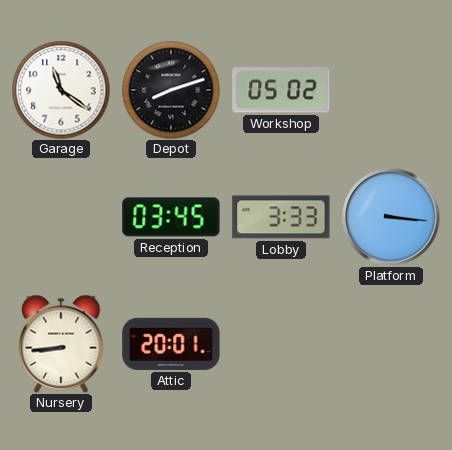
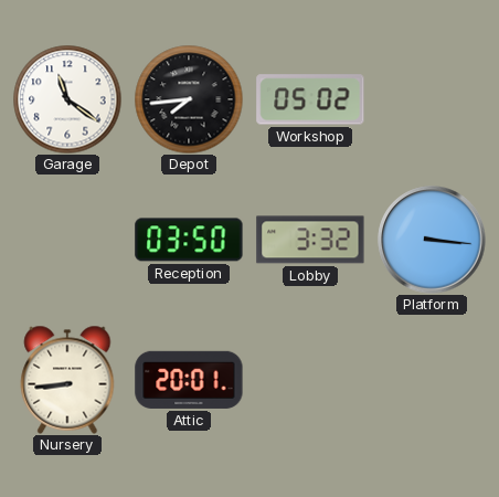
Depot: 8:12 -> 7:44 (189, 99)
Reception: 03:45 -> 03:50 (189, 240)
Lobby: 3:33 -> 3:32 (310, 240)
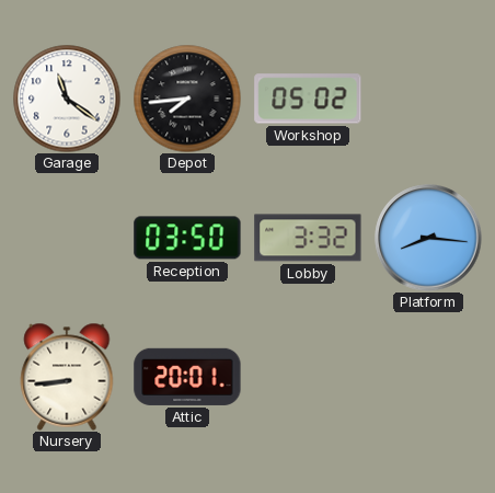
Platform: 3:16 -> 8:16 (428, 238)
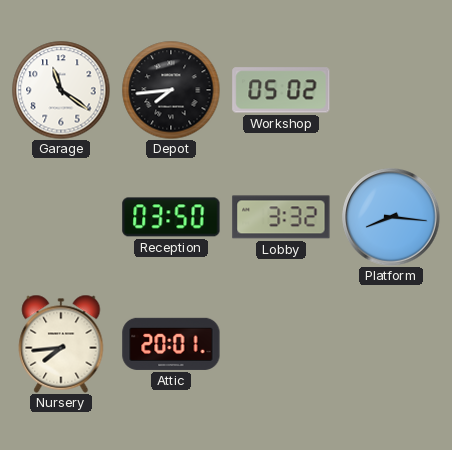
Nursery: 8:44 -> 7:44 (61, 344)
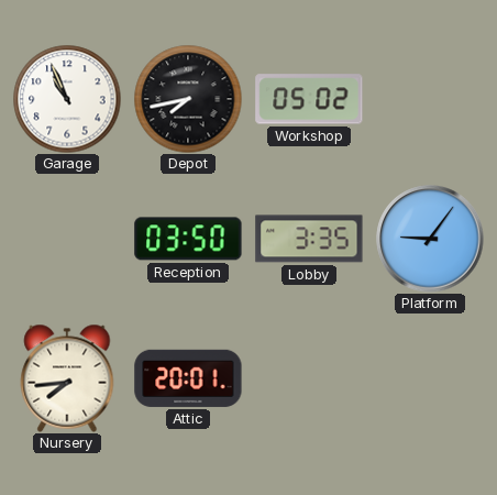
Garage: 11:21 -> 10:56 (67, 99)
Depot: 7:44 -> 7:43 (188, 99)
Lobby: 3:32 -> 3:35 (309, 239)
Platform: 8:16 -> 9:06 (430, 239)
